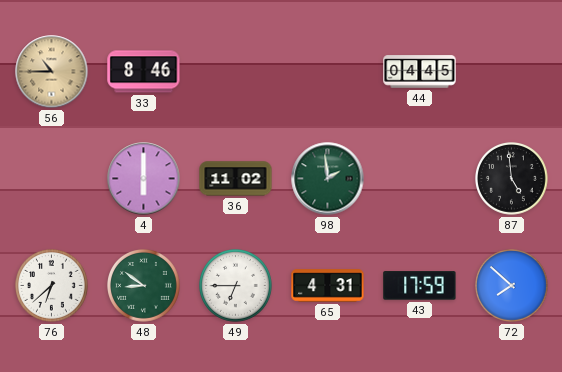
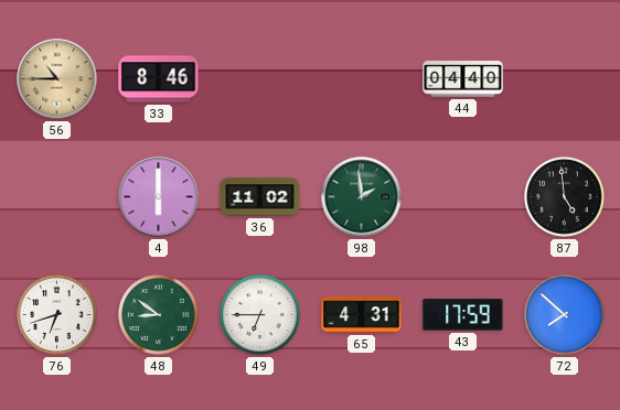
44: 04:45 -> 04:40 (463, 79)
76: 6:38 -> 6:42 (57, 315)
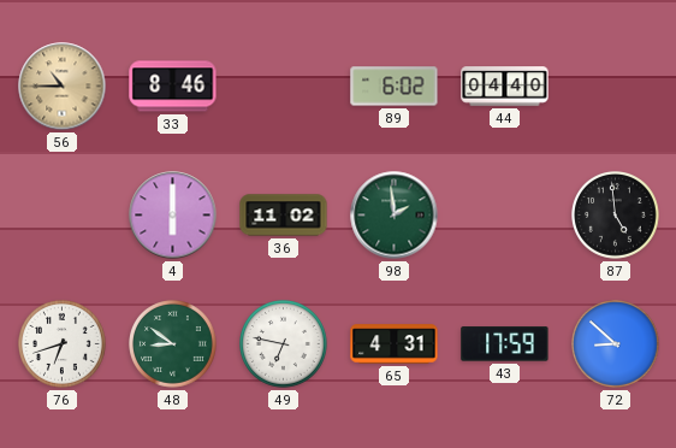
89: none -> 6:02 (395, 87)
49: 6:45 -> 6:47 (284, 344)
72: 7:52 -> 8:52 (616, 344)
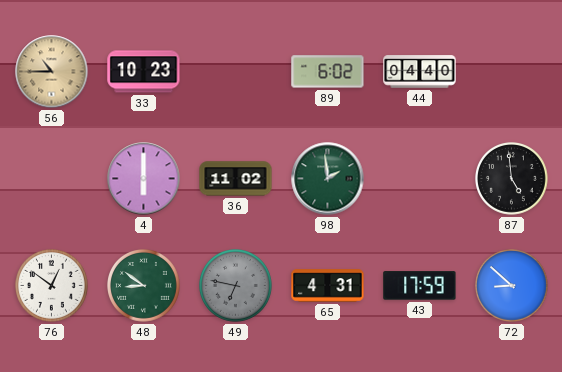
33: 8:46 -> 10:23 (144, 72)
76: 6:42 -> 12:51 (52, 286)
49 dial: white -> grey (236, 286)
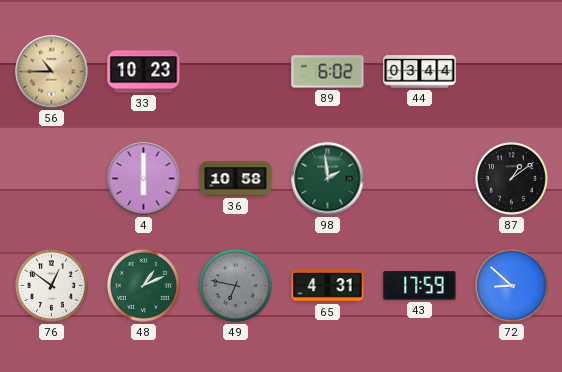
44: 04:40 -> 03:44 (420, 72)
36: 11:02 -> 10:58 (236, 179)
87: 4:59 -> 1:09 (512, 179)
48: 8:51 -> 1:11 (144, 286)
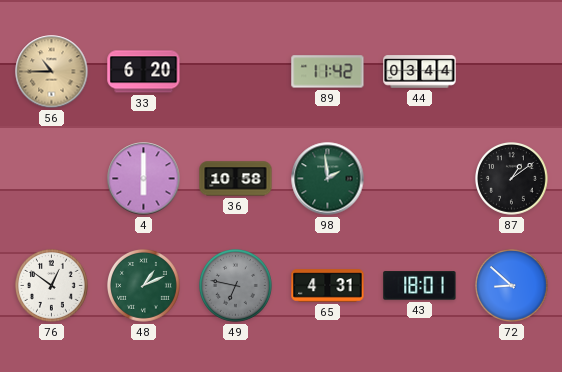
33: 10:23 -> 6:20 (144, 72)
89: 6:02 -> 11:42 (328, 72)
43: 17:59 -> 18:01 (420, 286)
